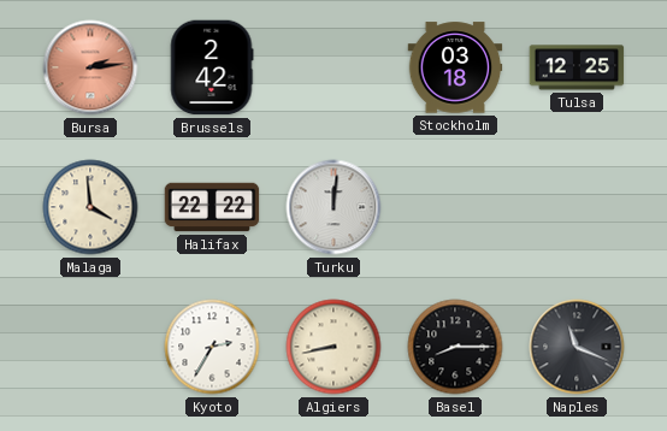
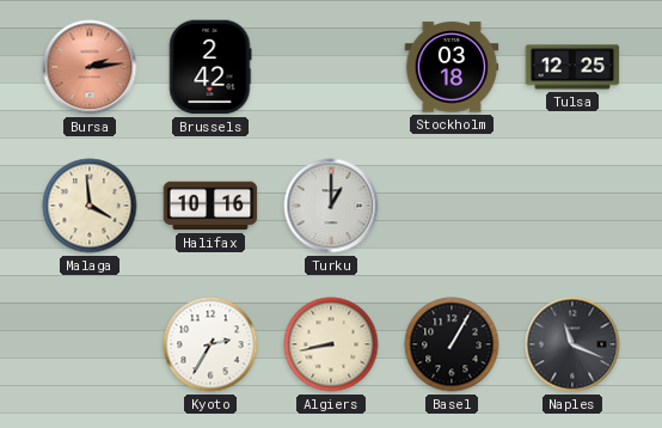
Halifax: 22:22 -> 10:16 (210, 206)
Turku: 12:01 -> 1:00 (331, 206)
Basel: 8:15 -> 1:05 (452, 344)
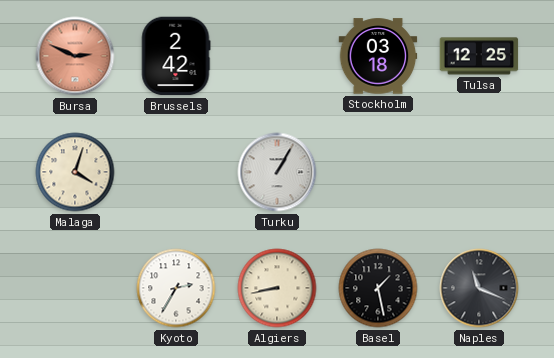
Bursa: 2:14 -> 2:49 (75, 56)
Malaga: 3:59 -> 4:03 (75, 172)
Halifax: 10:16 -> none (210, 206)
Turku: 1:00 -> 1:05 (277, 172)
Basel: 1:05 -> 1:28 (378, 288)
